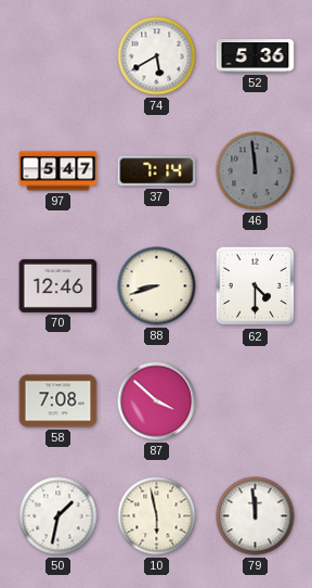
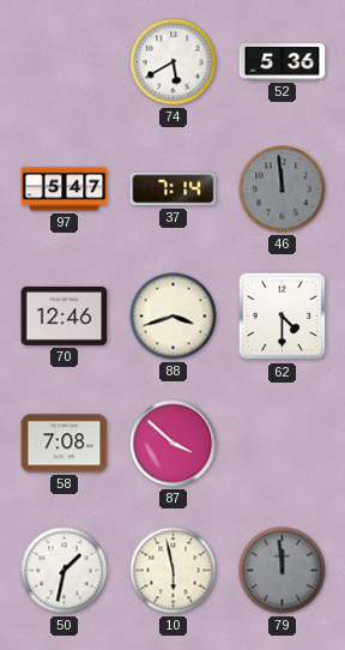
88: 8:42 -> 3:42 (174, 317)
79 dial: white -> grey (283, 571)
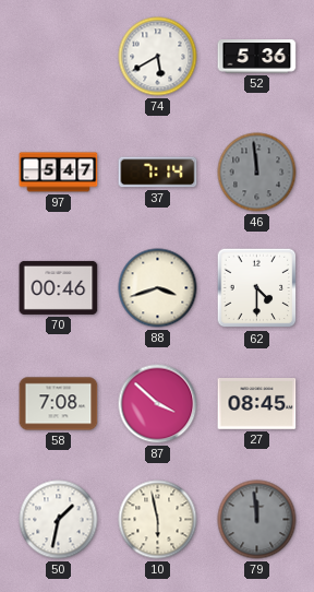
70: 12:46 -> 00:46 (59, 287)
27: none -> 08:45 (257, 404)
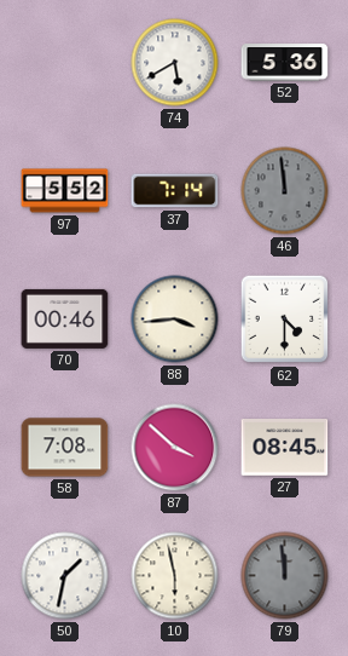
97: 5:47 -> 5:52 (65, 191)
88: 3:42 -> 3:44 (175, 320)
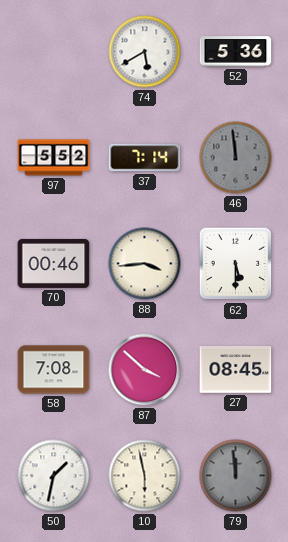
62: 4:30 -> 5:30 (236, 264)
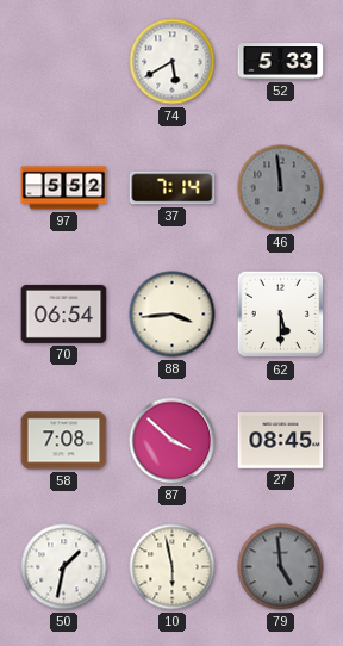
52: 5:36 -> 5:33 (281, 62)
70: 00:46 -> 06:54 (64, 313)
79: 11:59 -> 4:59 (281, 567)
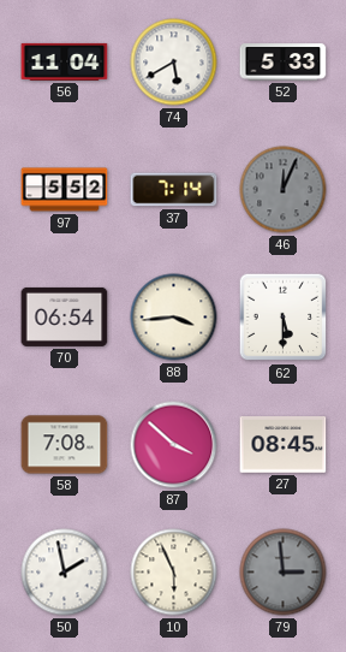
56: none -> 11:04 (65, 61)
46: 11:59 -> 12:04 (284, 190)
50: 1:32 -> 1:58 (65, 573)
10: 5:58 -> 5:56 (174, 573)
79: 4:59 -> 2:59 (284, 573)
